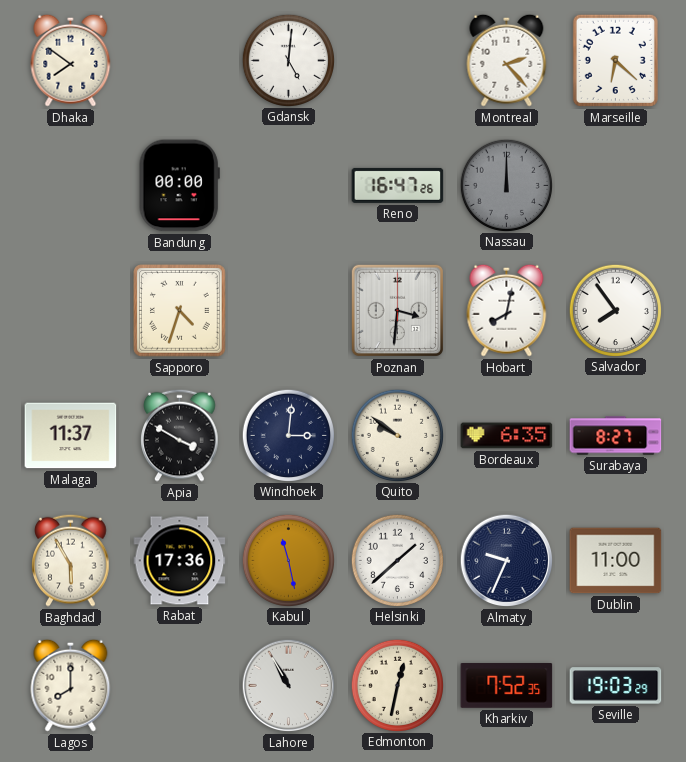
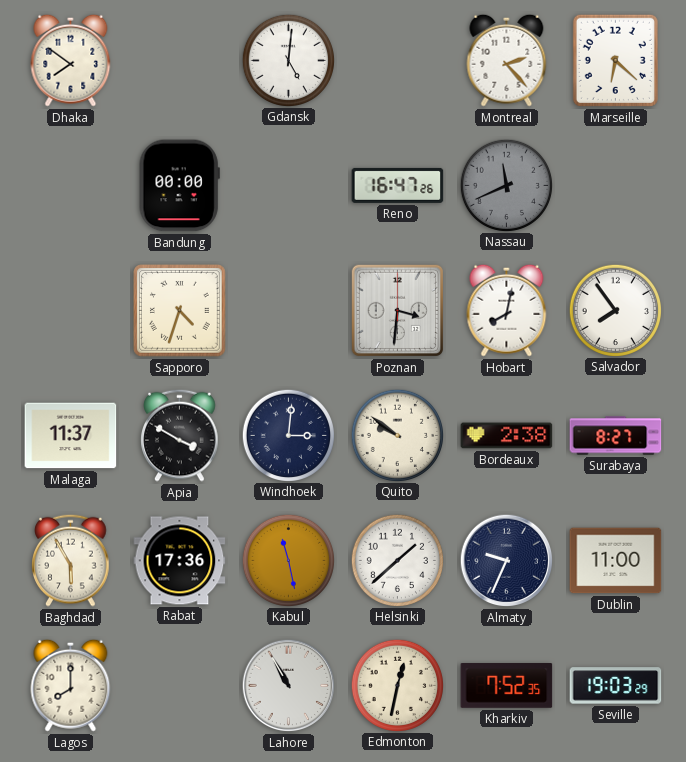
Nassau: 12:00 -> 11:41 (506, 185)
Bordeaux: 6:35 -> 2:38 (507, 436)
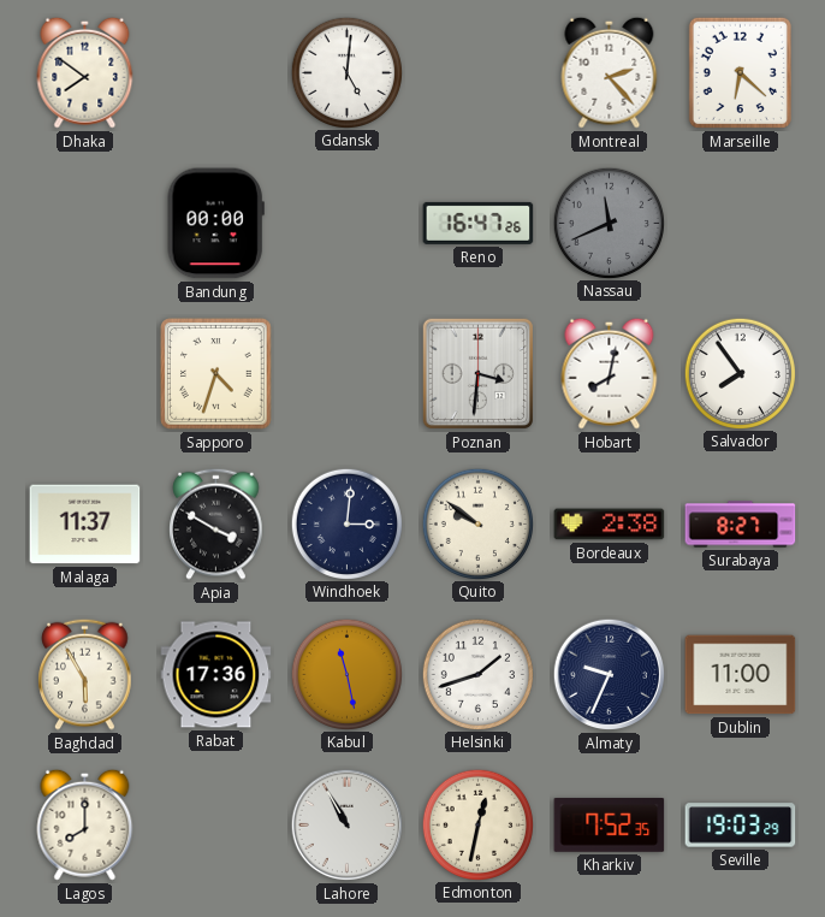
Helsinki: 1:38 -> 1:42 (477, 674)
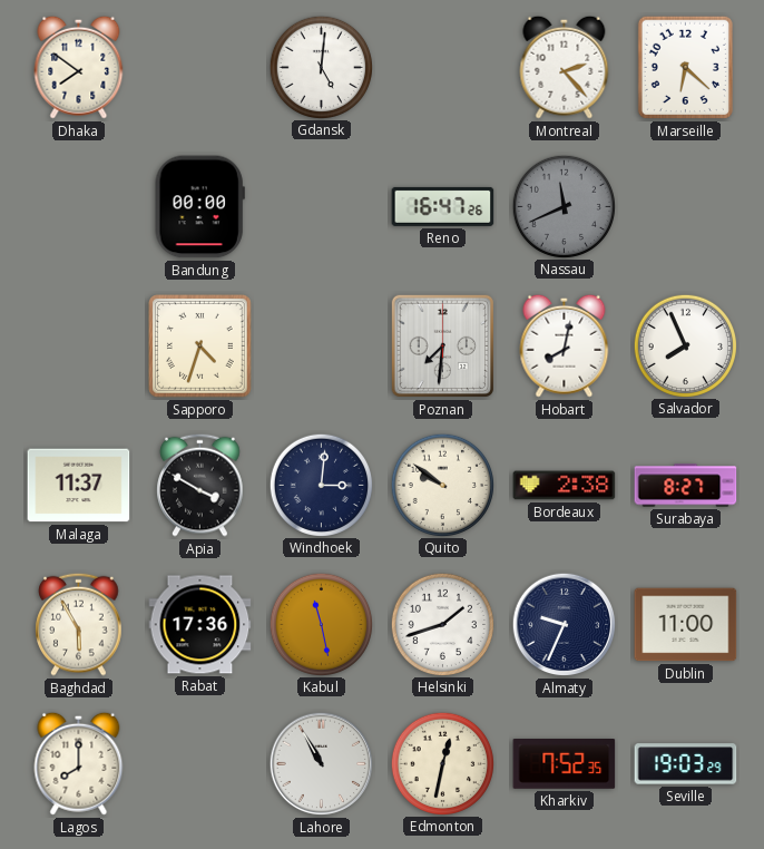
Poznan: 3:31 -> 7:31 (442, 345)
Salvador: 7:54 -> 7:56 (685, 345)
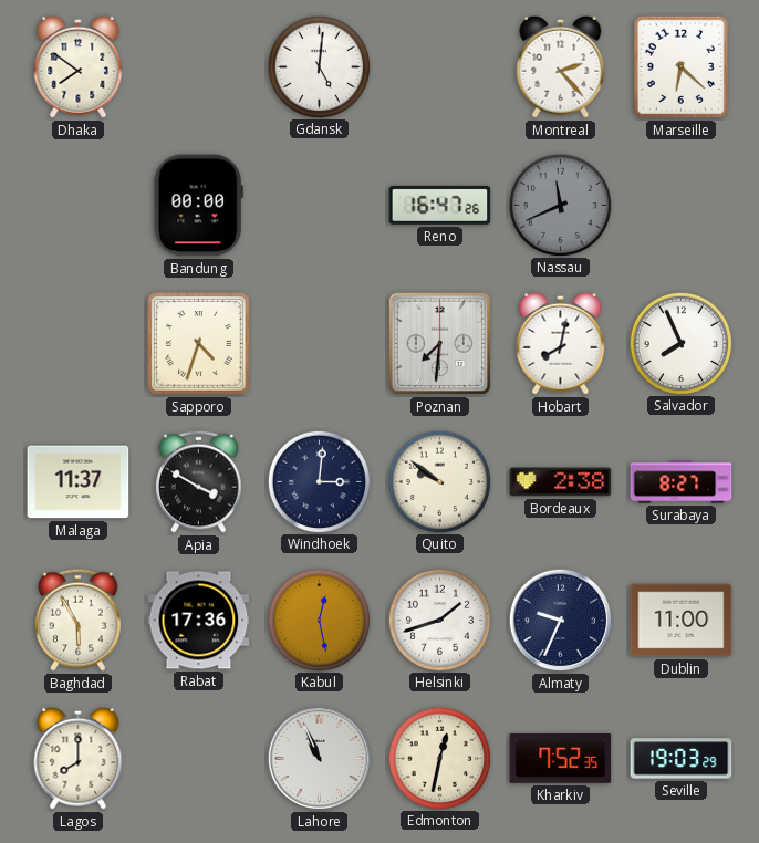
Kabul: 11:28 -> 12:28 (319, 620)
Lahore: 10:55 -> 10:56 (320, 759)
